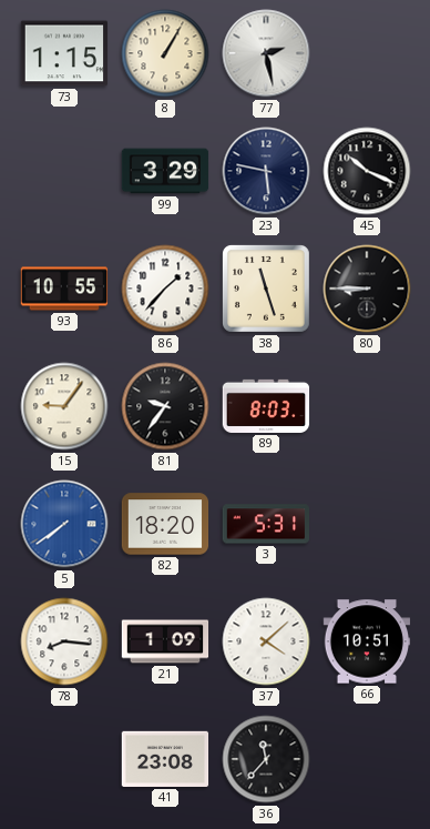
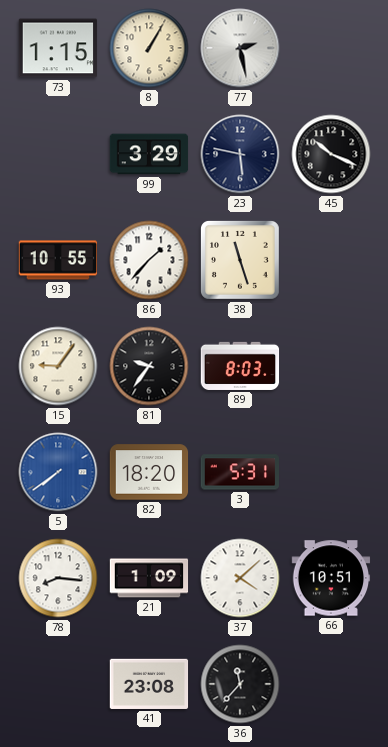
80: 8:45 -> none (367, 289)
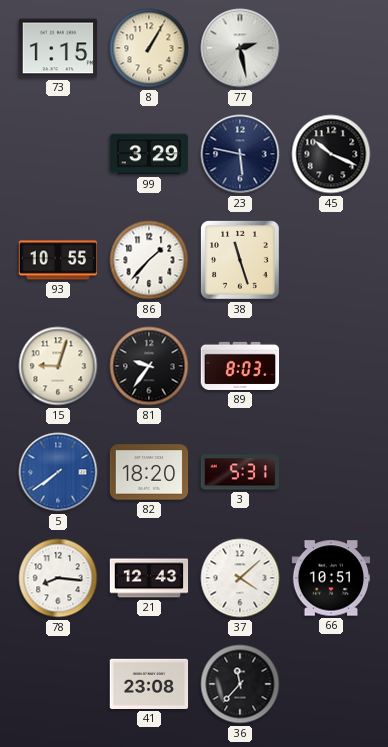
15: 9:06 -> 9:03 (58, 366)
21: 1:09 -> 12:43 (149, 578)
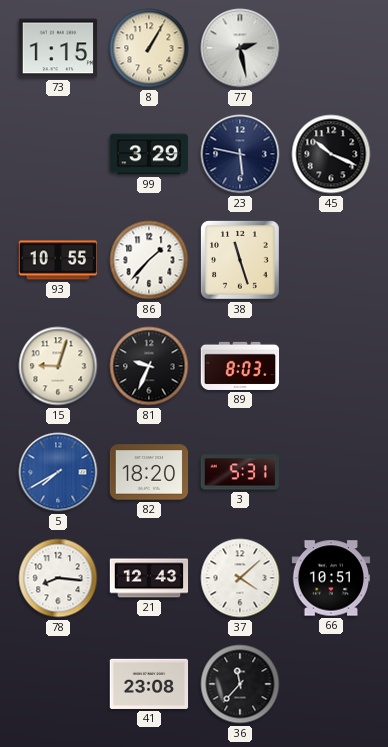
81: 9:36 -> 9:34 (149, 366)
5: 7:39 -> 7:40 (58, 472)
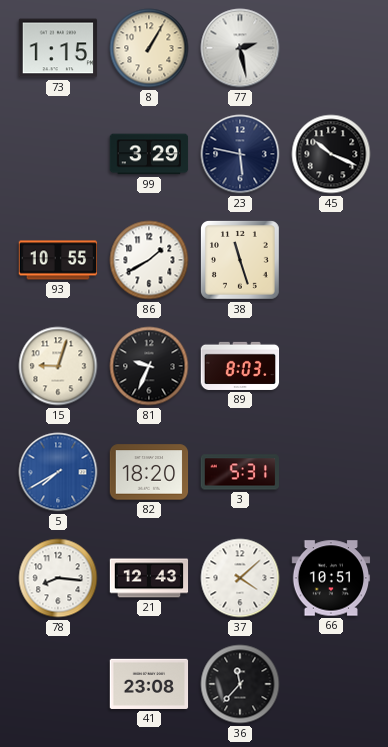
86: 1:37 -> 1:40 (149, 260)
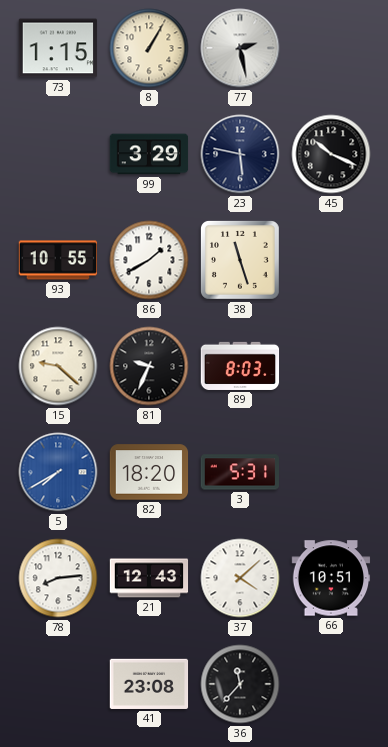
15: 9:03 -> 9:22 (58, 366)
78: 8:16 -> 8:14 (58, 578)
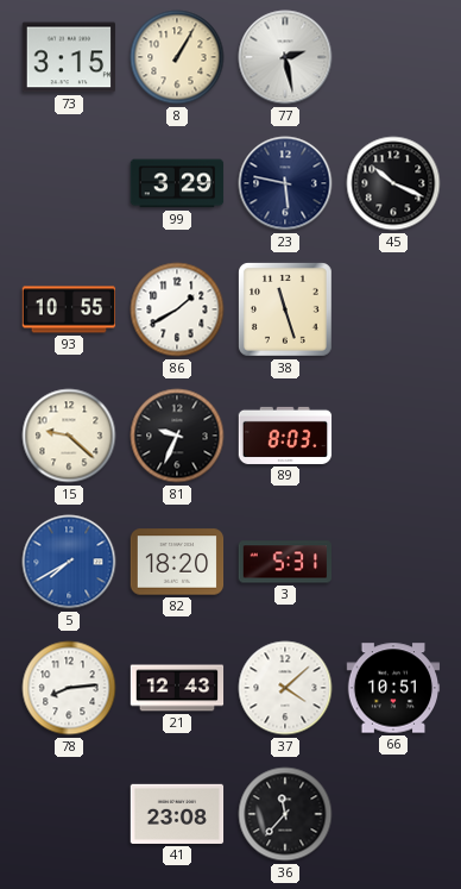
73: 1:15 -> 3:15 (69, 57)
